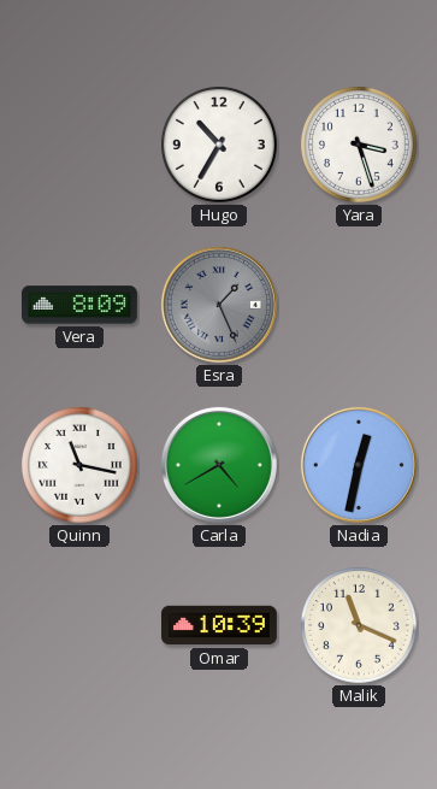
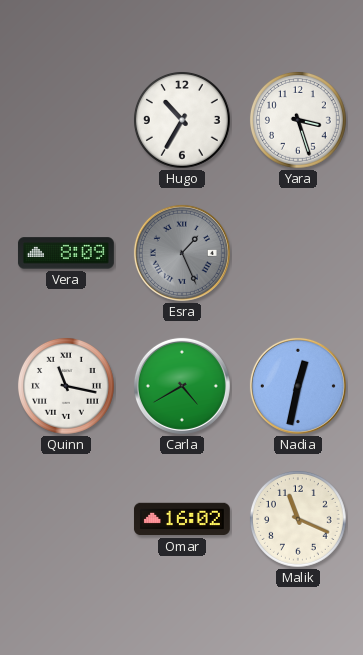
Omar: 10:39 -> 16:02 (182, 519)
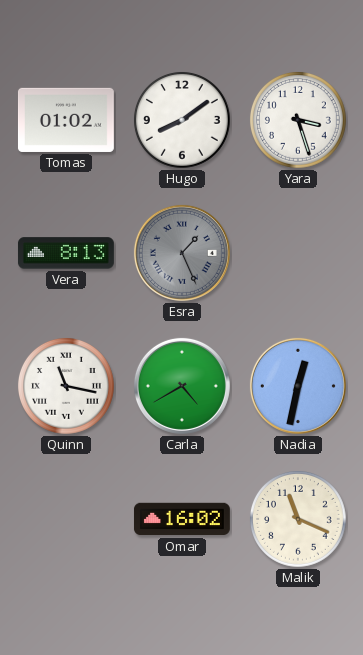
Tomas: none -> 01:02 (66, 120)
Hugo: 10:35 -> 8:09 (182, 120)
Vera: 8:09 -> 8:13 (66, 253)
